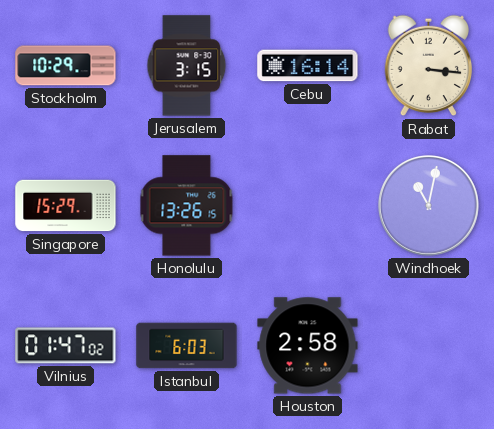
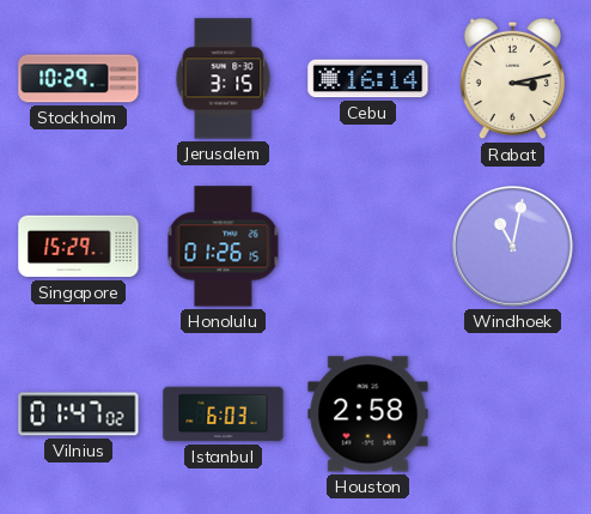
Rabat: 3:16 -> 3:13 (512, 79)
Honolulu: 13:26 -> 01:26 (224, 247)
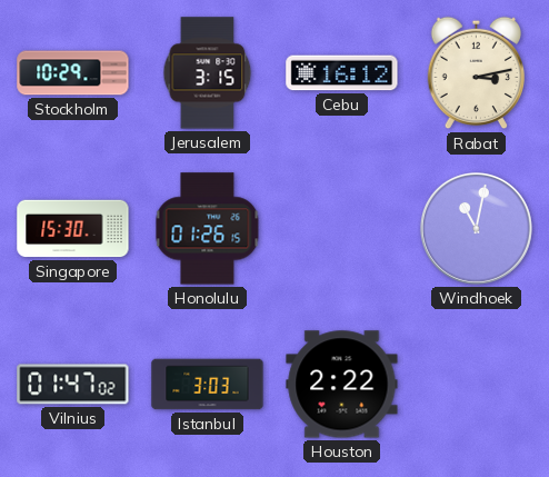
Cebu: 16:14 -> 16:12 (342, 73)
Singapore: 15:29 -> 15:30 (73, 229)
Istanbul: 6:03 -> 3:03 (208, 385)
Houston: 2:58 -> 2:22 (342, 385)
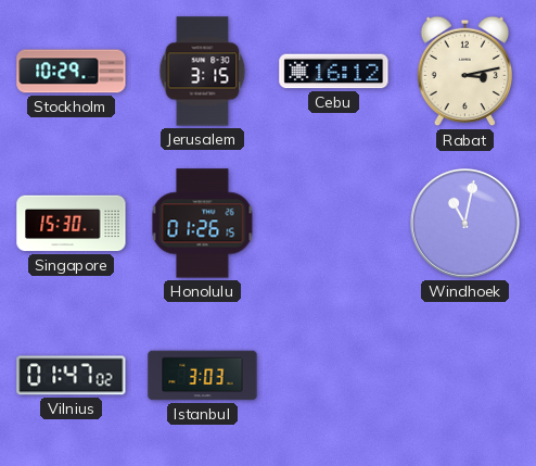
Houston: 2:22 -> none (342, 385)
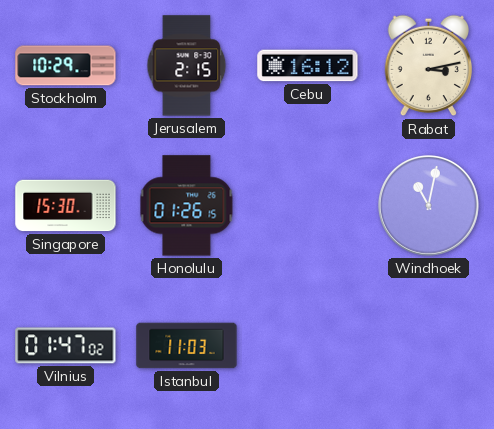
Jerusalem: 3:15 -> 2:15 (187, 66)
Istanbul: 3:03 -> 11:03 (187, 346)
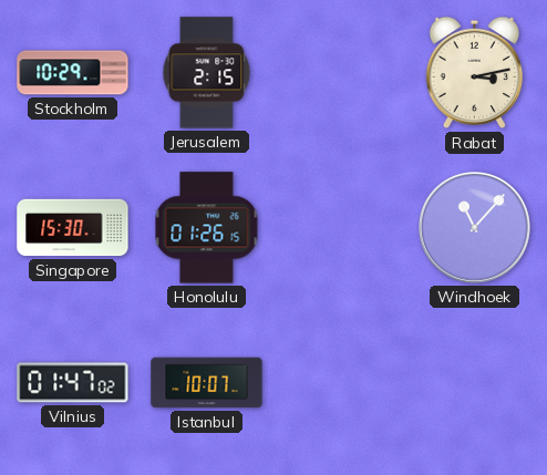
Cebu: 16:12 -> none (308, 66)
Windhoek: 11:02 -> 11:07 (474, 227)
Istanbul: 11:03 -> 10:07 (207, 383)
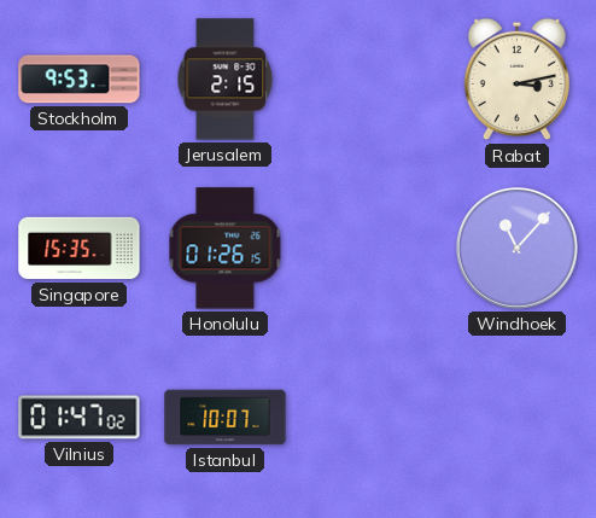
Stockholm: 10:29 -> 9:53 (80, 80)
Singapore: 15:30 -> 15:35 (80, 249)
